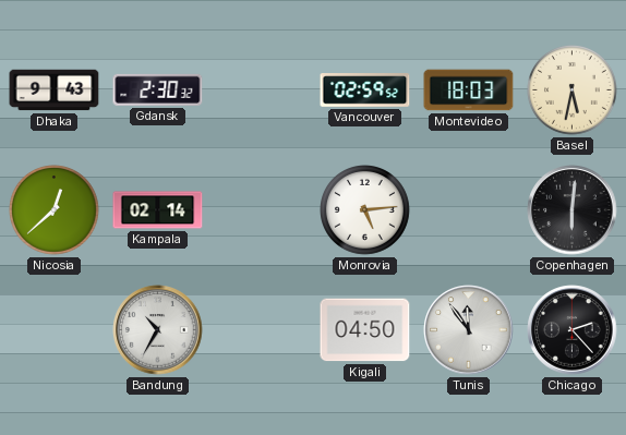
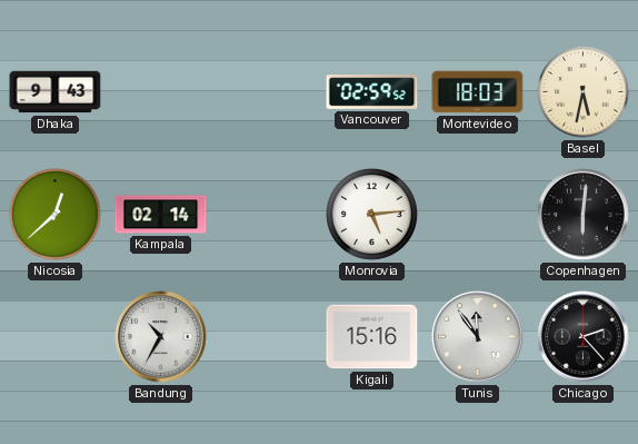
Gdansk: 2:30 -> none (158, 89)
Kigali: 04:50 -> 15:16 (372, 337)
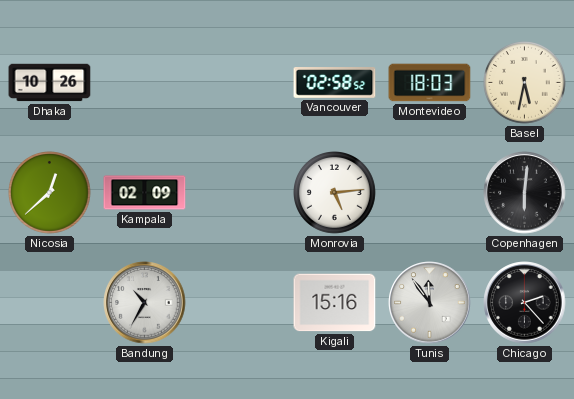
Dhaka: 9:43 -> 10:26 (50, 83)
Vancouver: 02:59 -> 02:58 (335, 83)
Kampala: 02:14 -> 02:09 (145, 193)
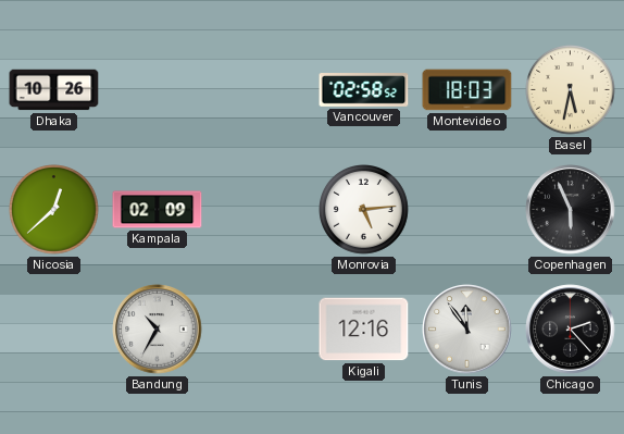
Copenhagen: 6:01 -> 5:56 (571, 210)
Kigali: 15:16 -> 12:16 (364, 330)
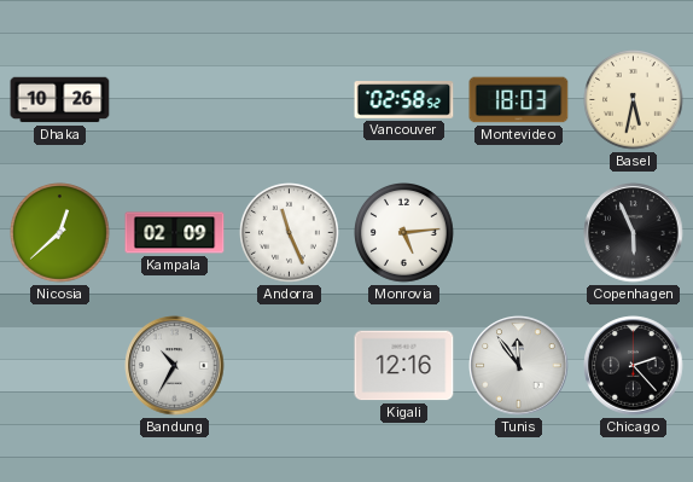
Andorra: none -> 11:26 (290, 233)
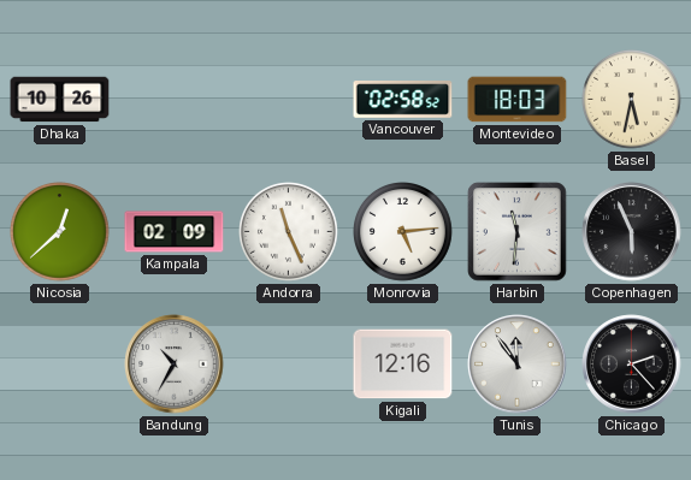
Harbin: none -> 11:31 (518, 232)
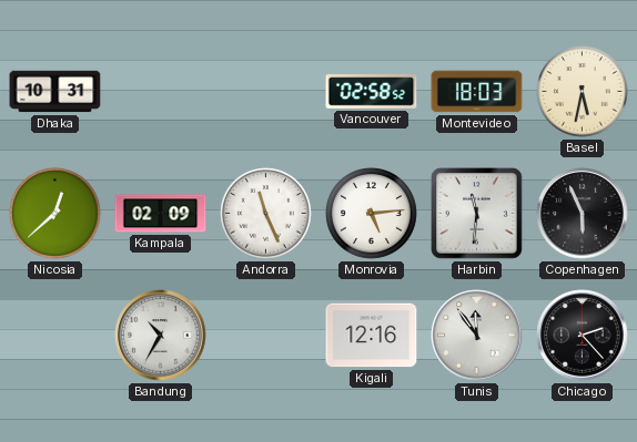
Dhaka: 10:26 -> 10:31 (55, 92)
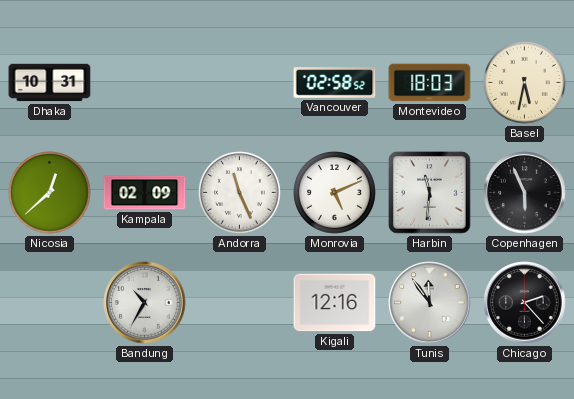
Monrovia: 5:14 -> 5:11 (335, 193)
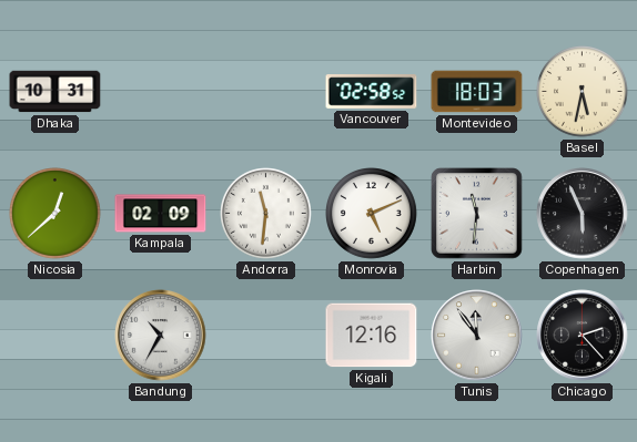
Andorra: 11:26 -> 11:31 (266, 214)
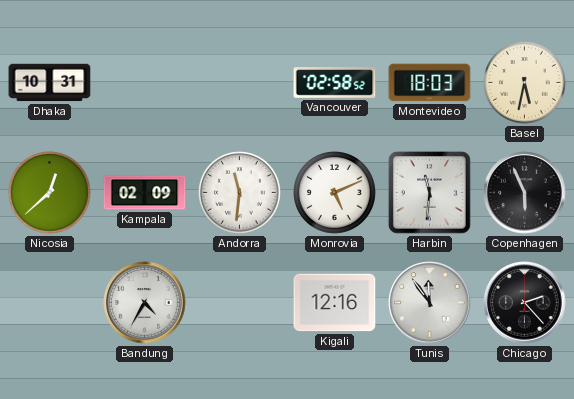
Bandung: 10:35 -> 4:35 (145, 303)
